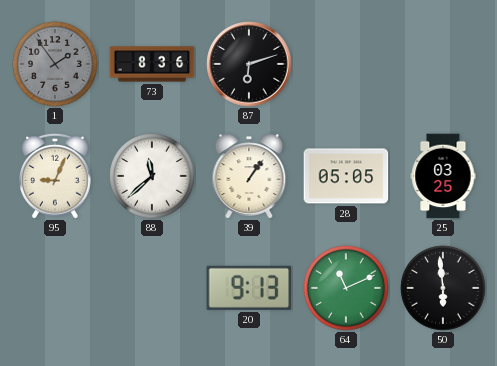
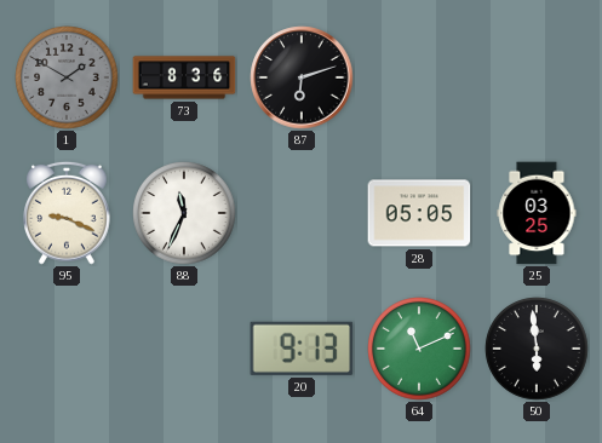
1: 1:54 -> 1:50 (67, 77)
95: 9:04 -> 9:19 (67, 213)
88: 11:38 -> 11:34 (184, 213)
39: 1:06 -> none (249, 176)
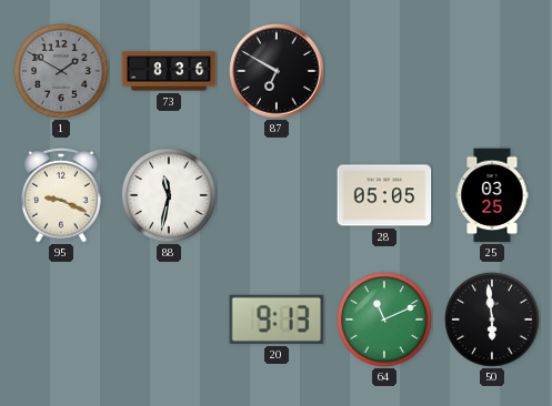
87: 6:12 -> 6:50 (277, 71)
88: 11:34 -> 11:32 (169, 195)
